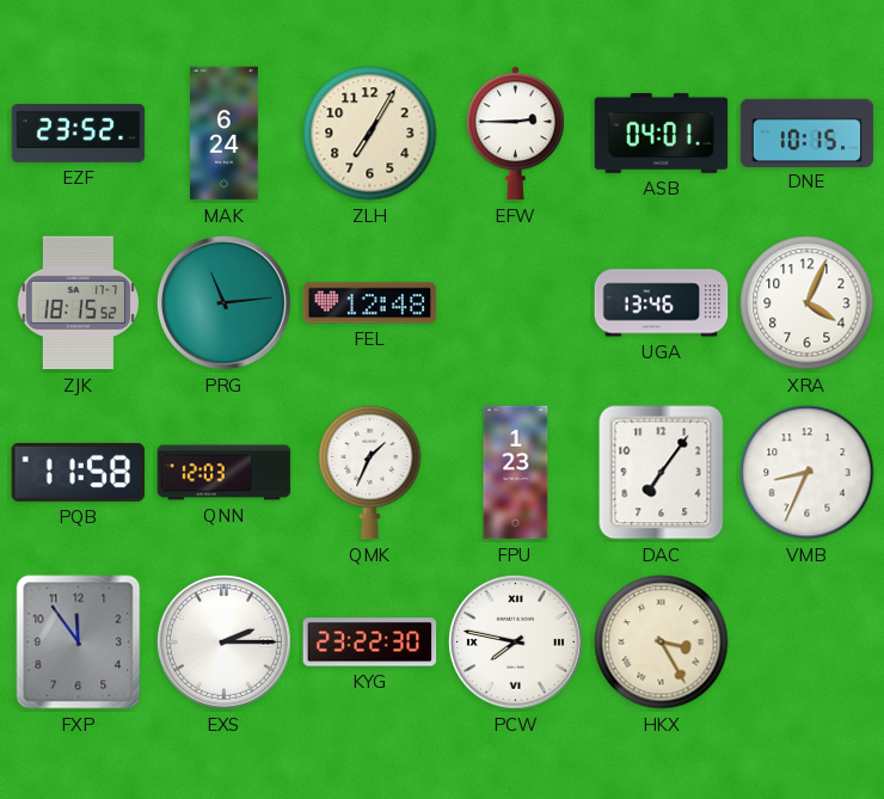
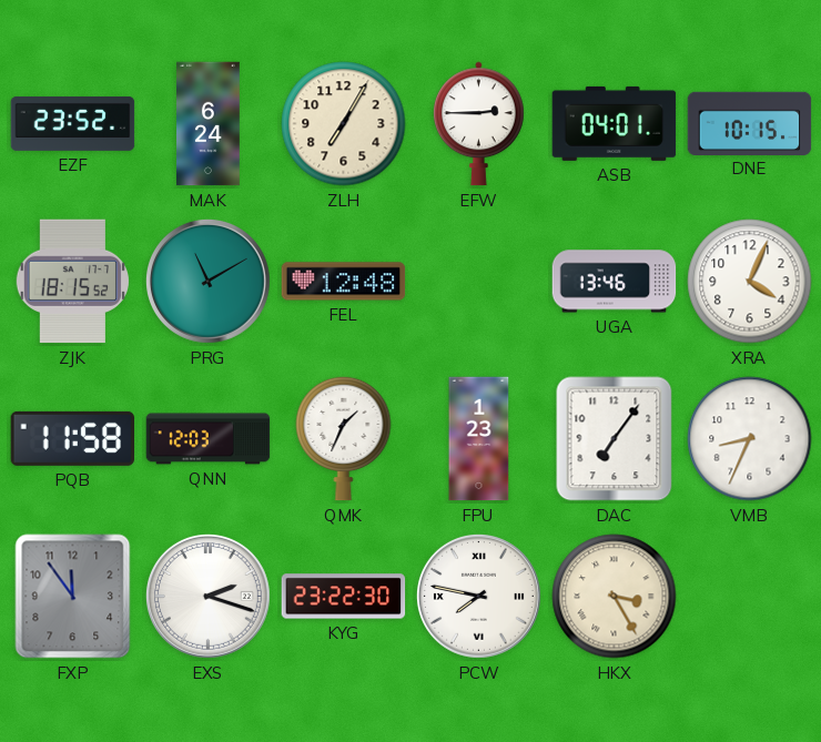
PRG: 11:14 -> 11:10 (207, 281)
EXS: 2:15 -> 2:18 (207, 596)
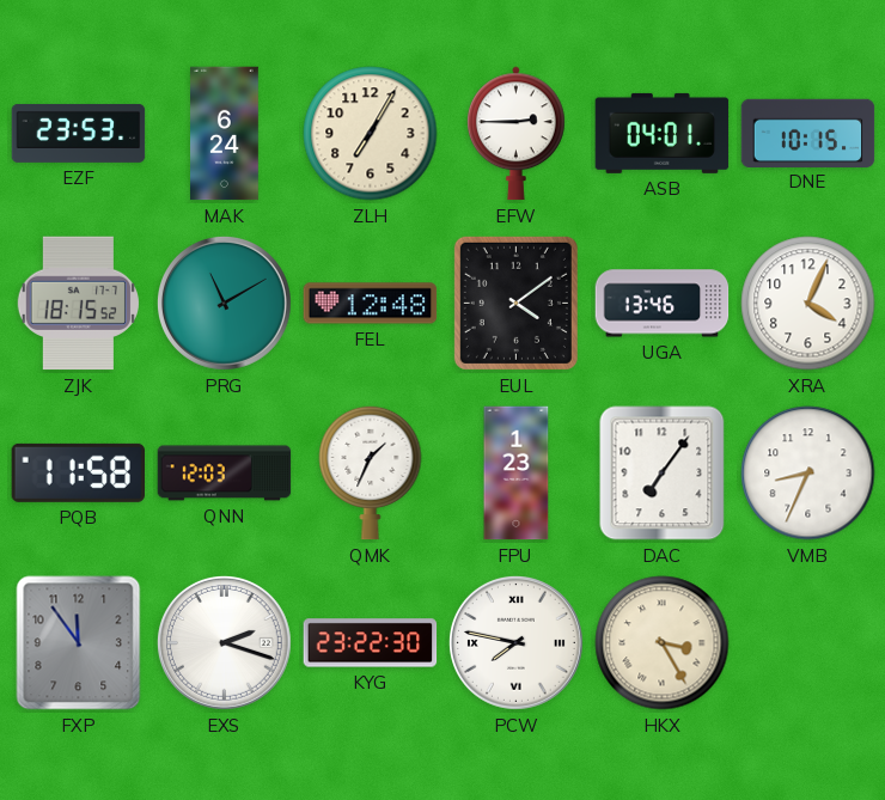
EZF: 23:52 -> 23:53 (79, 133)
EUL: none -> 4:09 (515, 303)
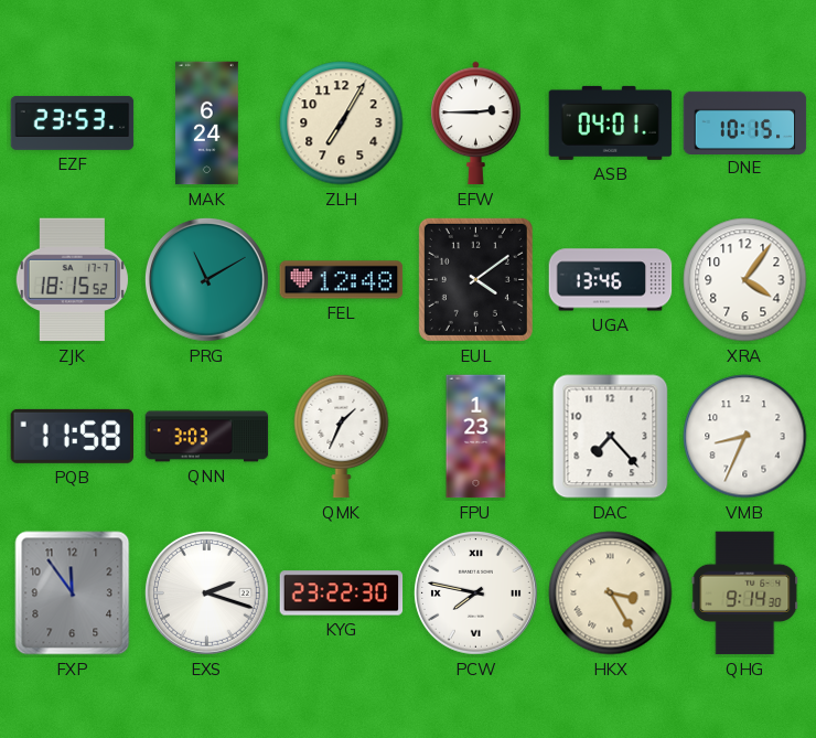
XRA: 4:04 -> 4:06 (745, 280)
QNN: 12:03 -> 3:03 (207, 437)
DAC: 7:06 -> 7:23 (611, 437)
QHG: none -> 9:14 (745, 593)
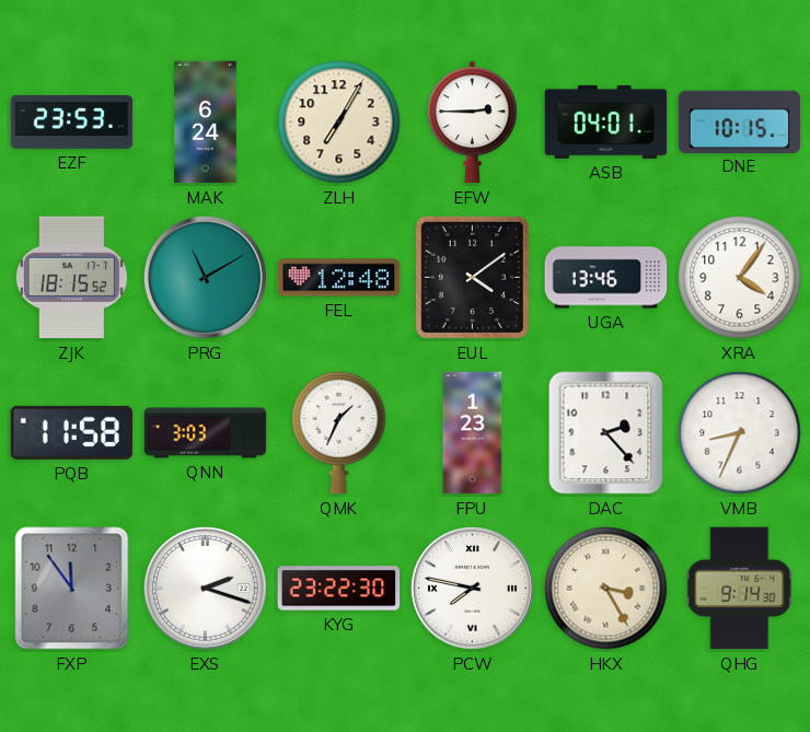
DAC: 7:23 -> 2:23 (606, 433)
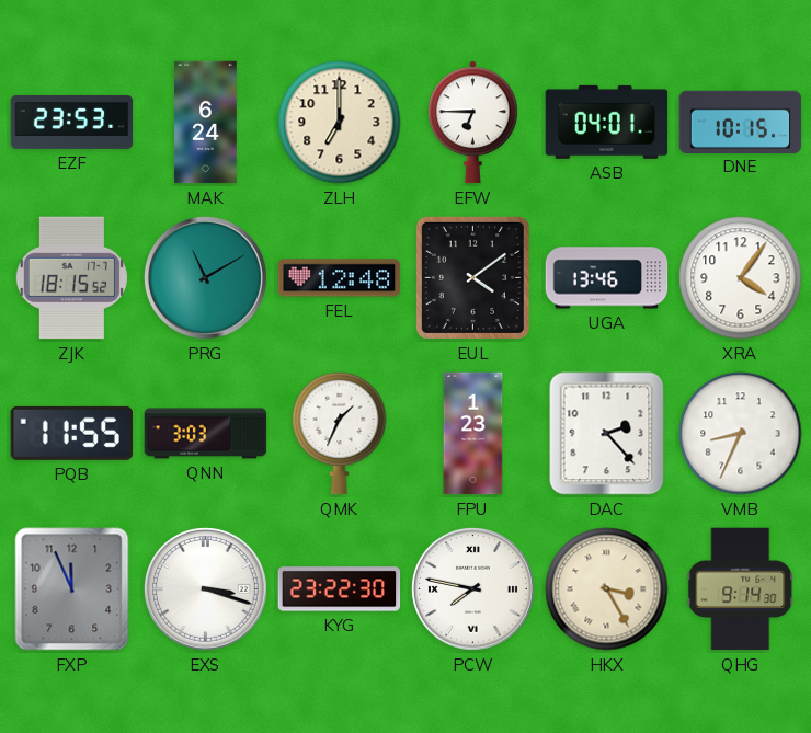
ZLH: 7:05 -> 7:00 (340, 123)
EFW: 2:45 -> 6:45 (473, 123)
PQB: 11:58 -> 11:55 (72, 433)
FXP: 11:54 -> 11:56 (72, 589)
EXS: 2:18 -> 3:18 (205, 588)
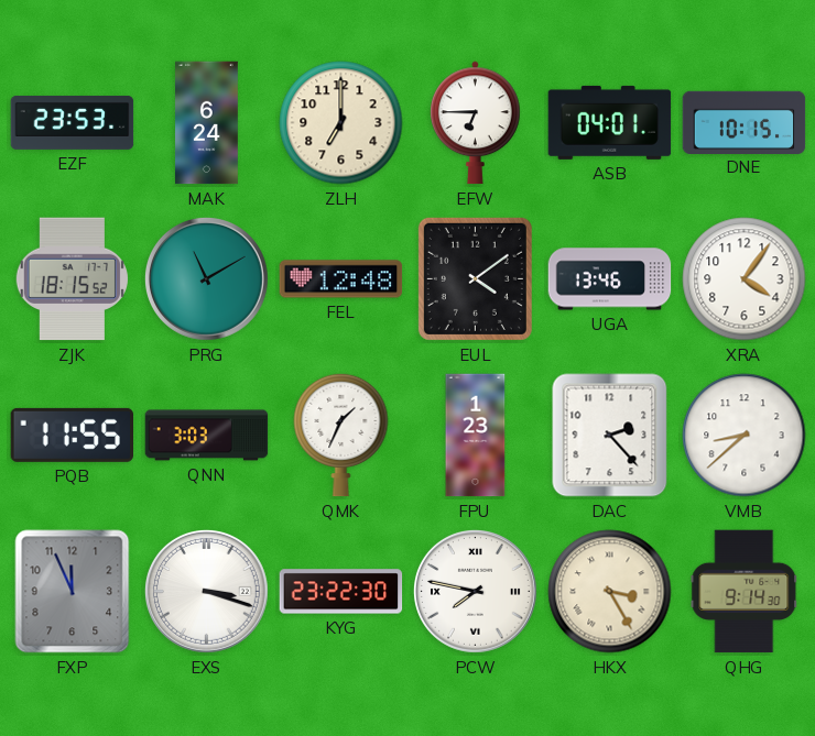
VMB: 8:34 -> 8:38 (745, 436)
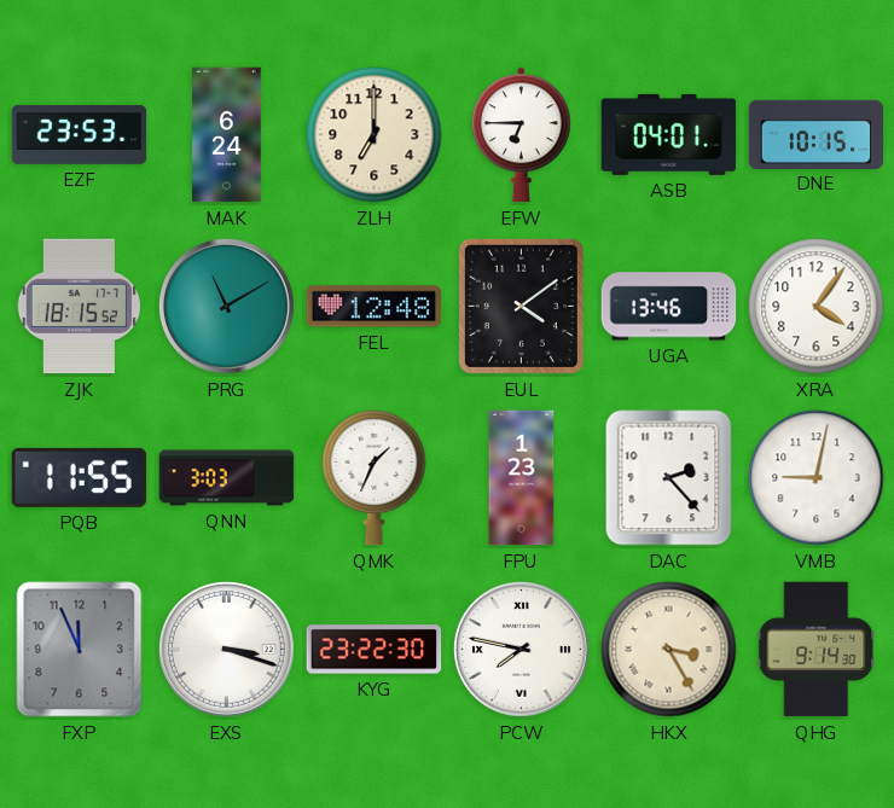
VMB: 8:38 -> 9:02 (817, 478)
